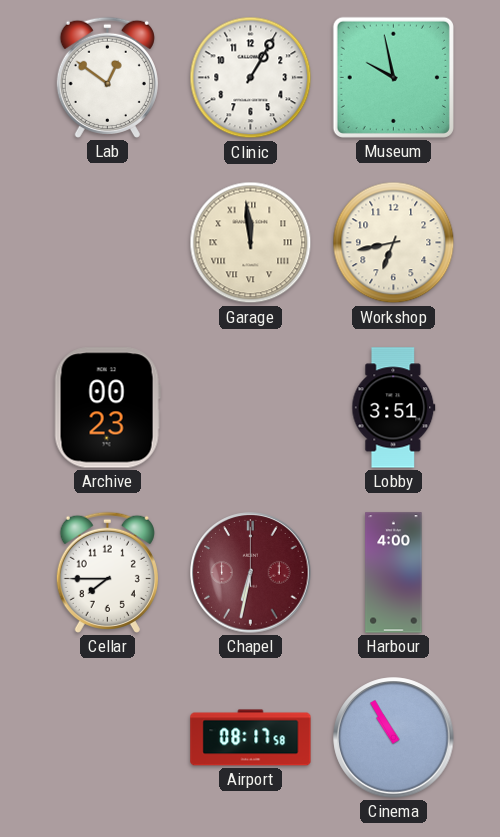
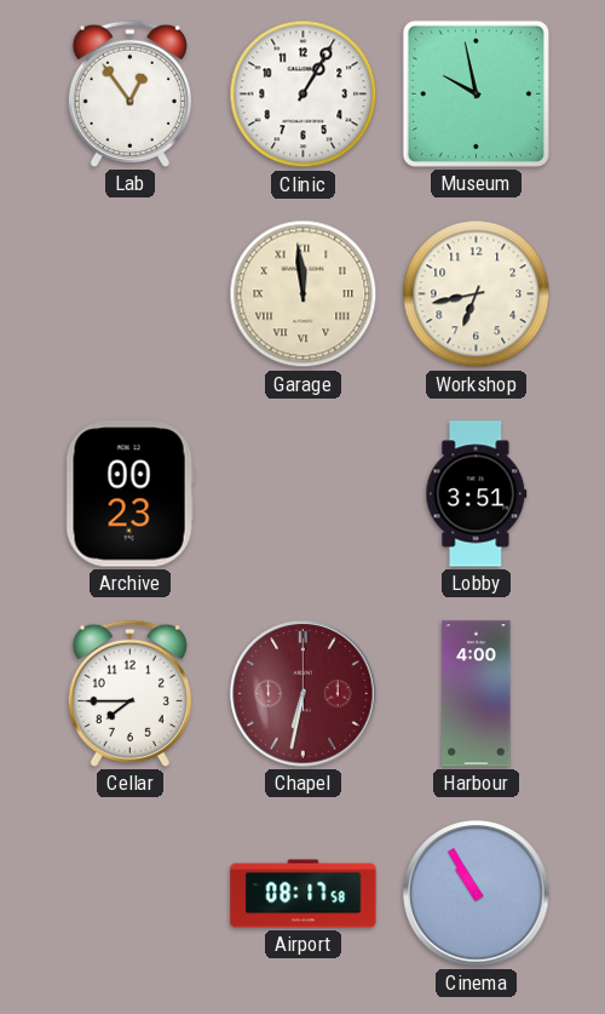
Lab: 12:51 -> 12:54 (129, 93)
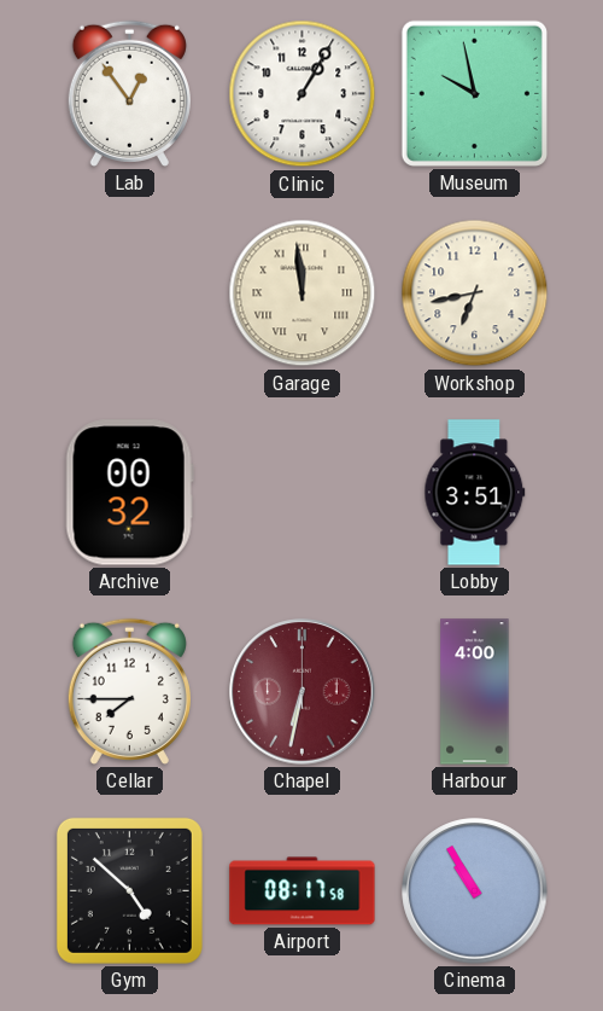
Archive: 00:23 -> 00:32 (129, 493)
Gym: none -> 4:52 (129, 890)
